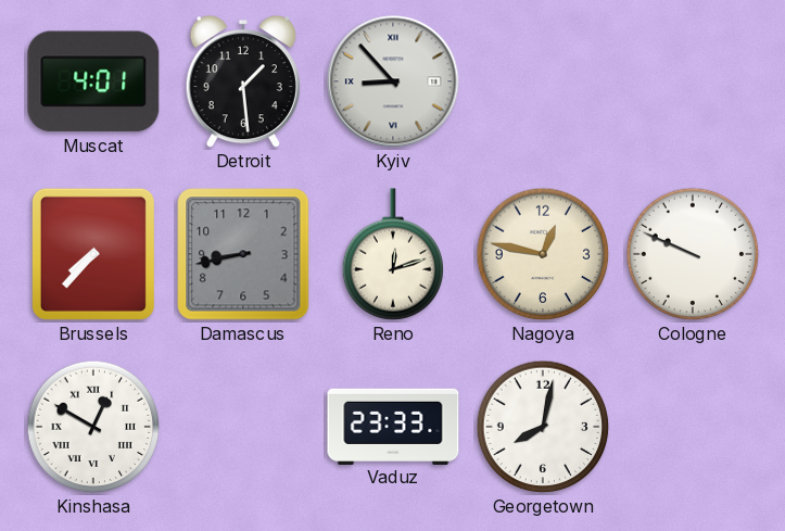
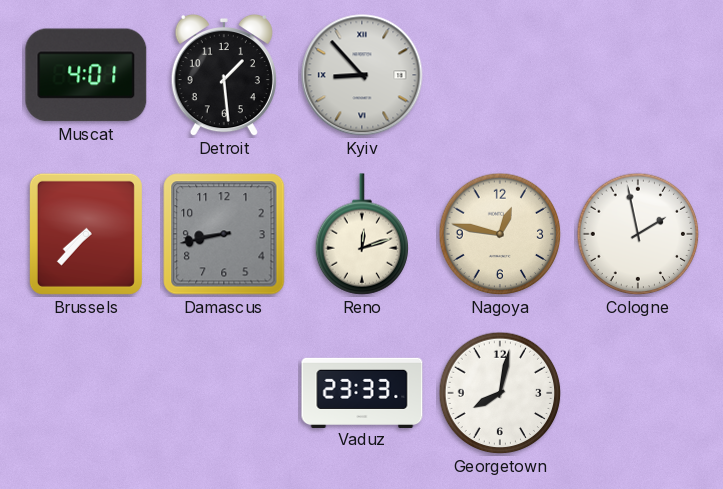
Cologne: 9:49 -> 1:58 (638, 234)
Kinshasa: 12:50 -> none (93, 427)
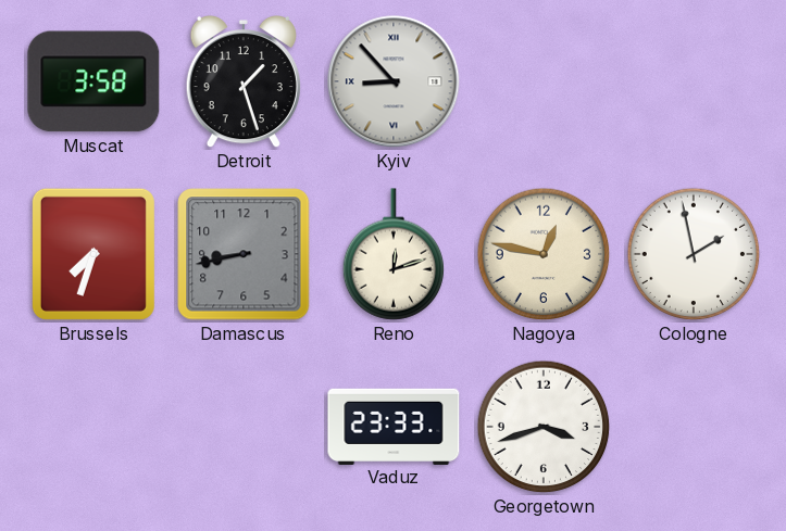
Muscat: 4:01 -> 3:58 (93, 81)
Detroit: 1:29 -> 1:27 (244, 81)
Brussels: 7:37 -> 7:33 (93, 254)
Georgetown: 8:02 -> 3:42 (544, 427)
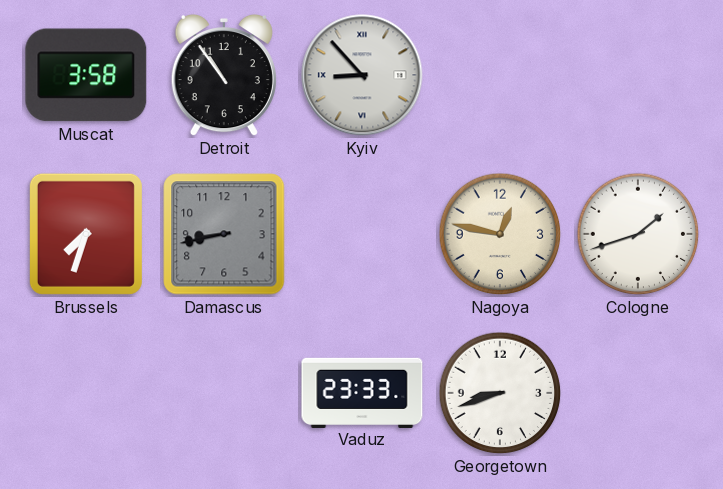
Detroit: 1:27 -> 10:54 (224, 75)
Reno: 12:12 -> none (394, 254)
Cologne: 1:58 -> 1:42 (638, 234)
Georgetown: 3:42 -> 8:42 (500, 393)
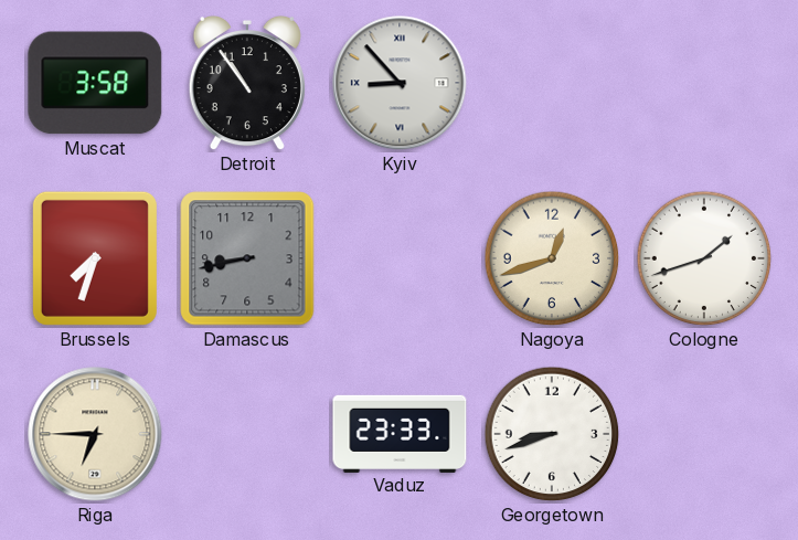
Nagoya: 12:47 -> 12:42 (552, 258)
Riga: none -> 6:45 (95, 434)
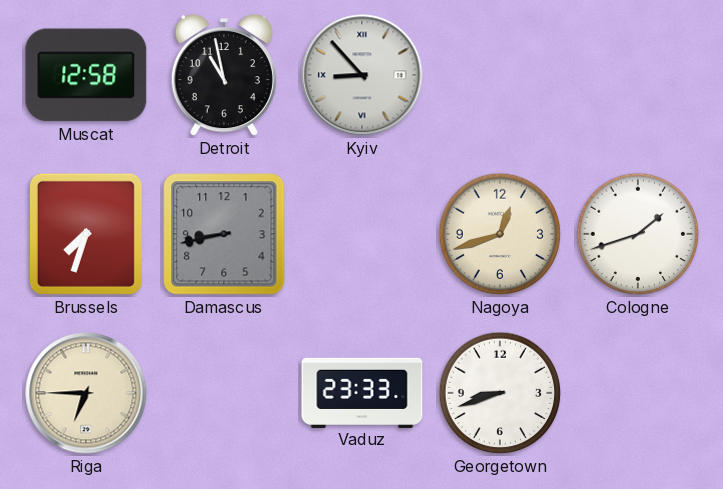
Muscat: 3:58 -> 12:58 (86, 75)
Detroit: 10:54 -> 10:58 (224, 75)
